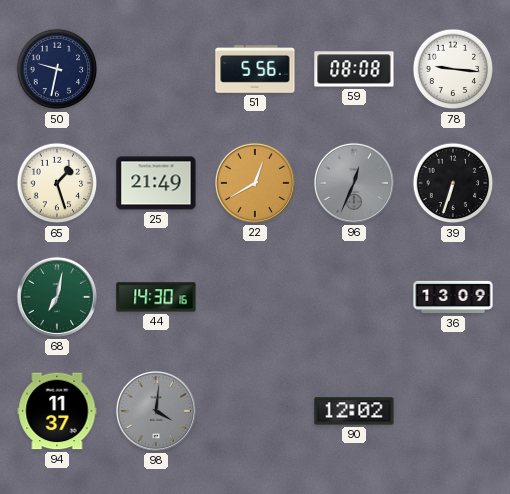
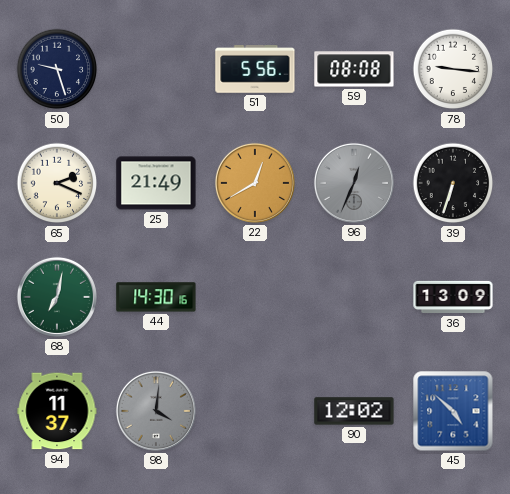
50: 9:32 -> 9:27 (57, 69)
65: 1:27 -> 2:19 (57, 183)
45: none -> 4:52 (453, 411)
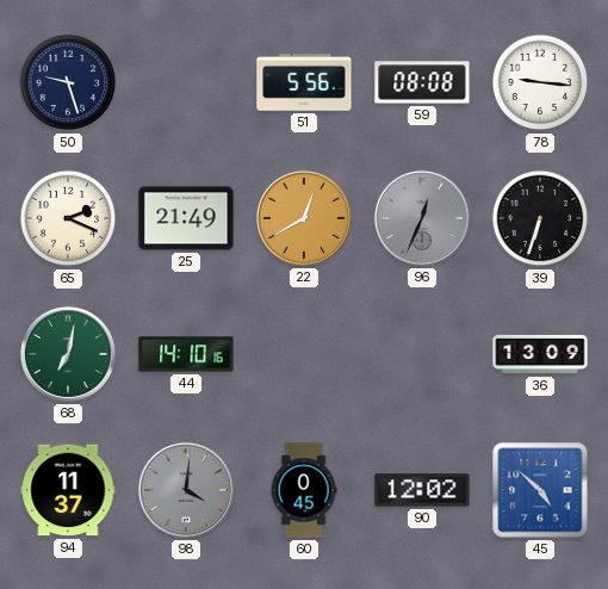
44: 14:30 -> 14:10 (186, 354)
60: none -> 0:45 (304, 490)
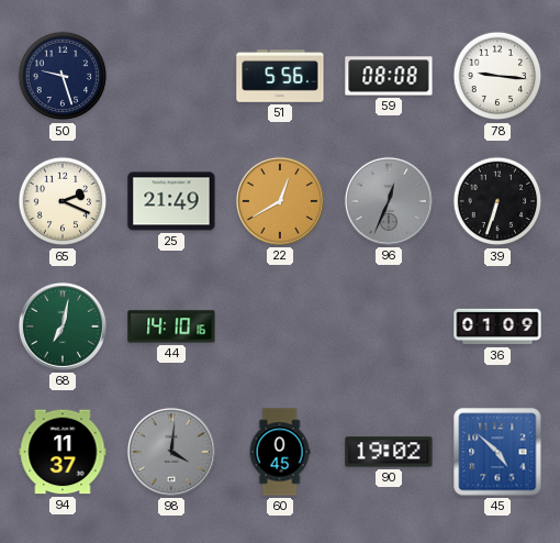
36: 13:09 -> 01:09 (497, 326)
90: 12:02 -> 19:02 (389, 452)
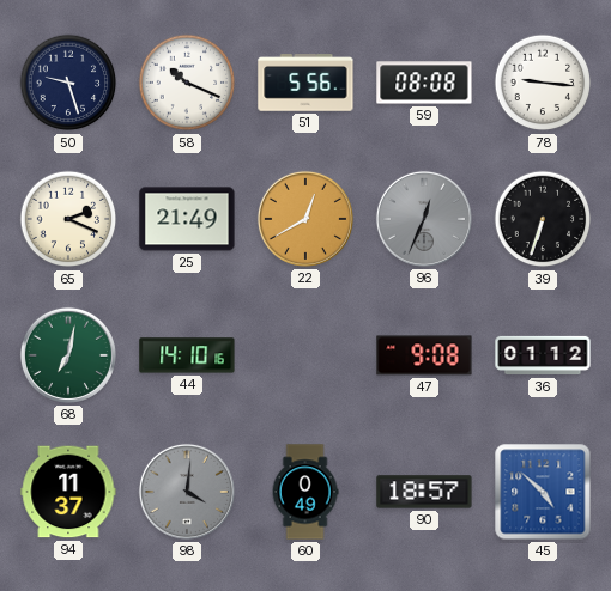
58: none -> 10:19 (187, 83)
47: none -> 9:08 (424, 355)
36: 01:09 -> 01:12 (543, 355)
60: 0:45 -> 0:49 (305, 492)
90: 19:02 -> 18:57 (424, 492)
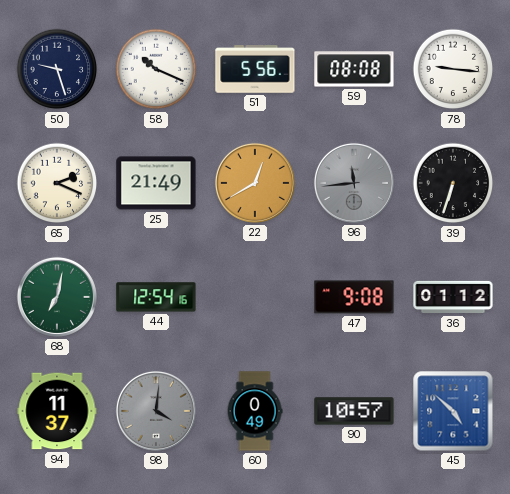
96: 12:34 -> 11:44 (354, 183)
44: 14:10 -> 12:54 (156, 297)
90: 18:57 -> 10:57 (354, 411)
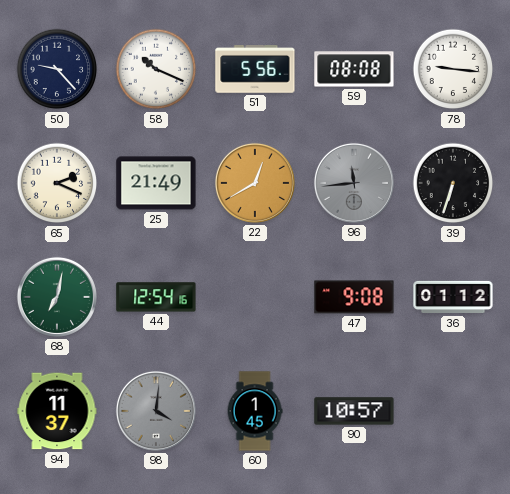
50: 9:27 -> 9:23 (57, 69)
60: 0:49 -> 1:45 (255, 411)
45: 4:52 -> none (453, 411)
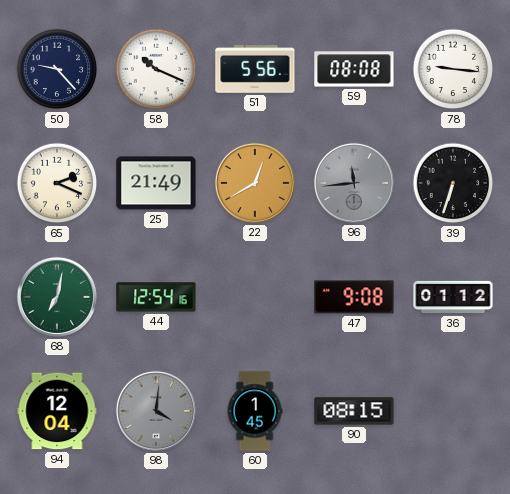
94: 11:37 -> 12:04 (57, 411)
90: 10:57 -> 08:15 (354, 411)
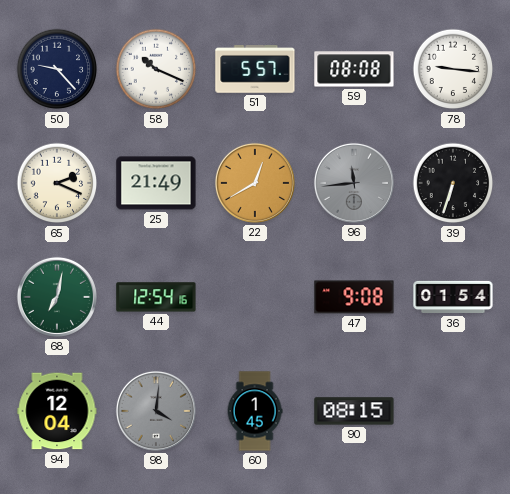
51: 5:56 -> 5:57 (255, 69)
36: 01:12 -> 01:54 (453, 297)
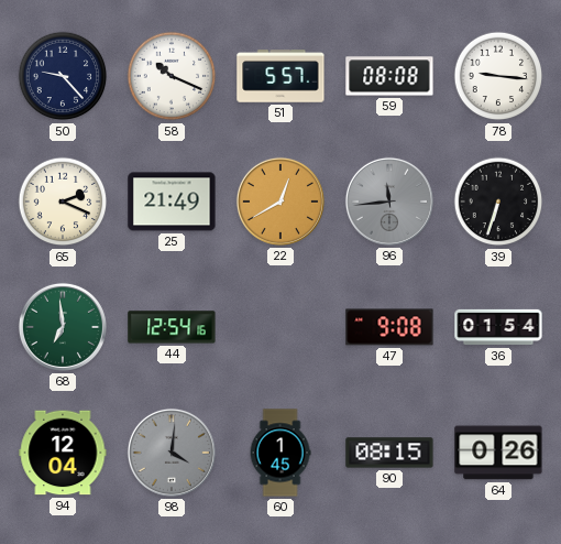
68: 7:02 -> 6:59 (63, 327)
64: none -> 0:26 (498, 453)
